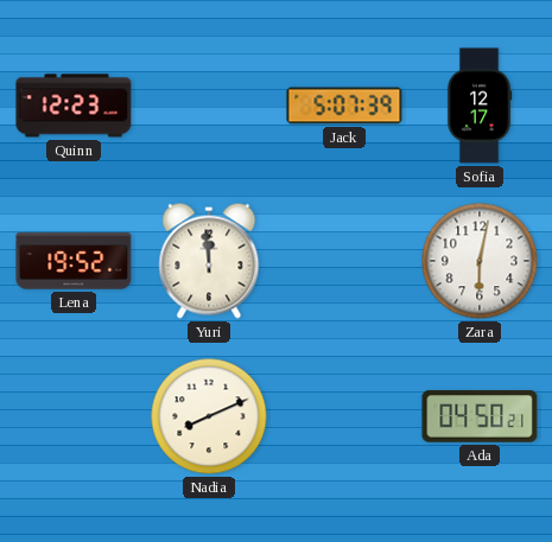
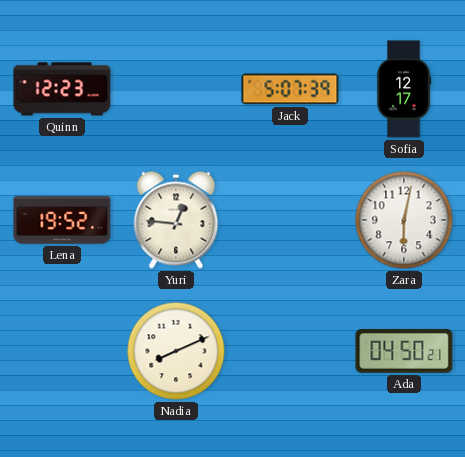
Yuri: 11:59 -> 12:46 (176, 220)
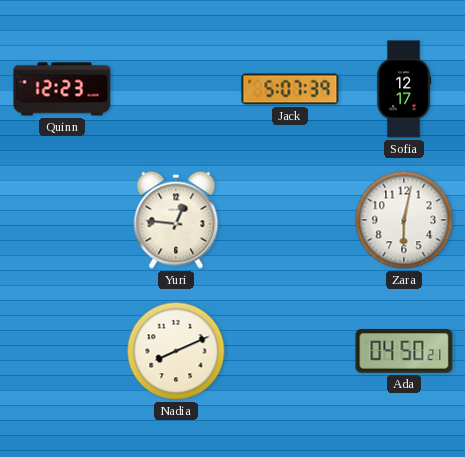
Lena: 19:52 -> none (62, 220)
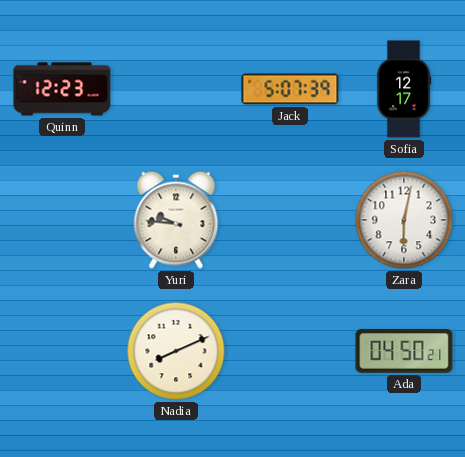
Yuri: 12:46 -> 9:46 (176, 220)
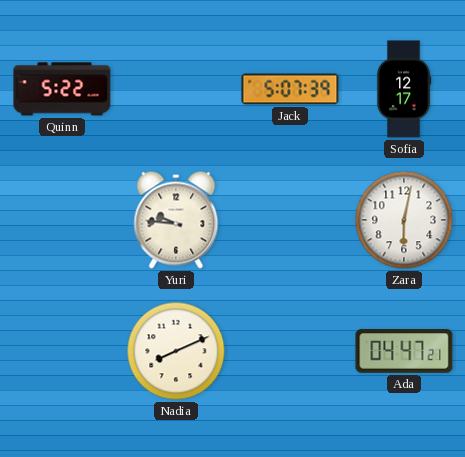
Quinn: 12:23 -> 5:22 (62, 89)
Ada: 04:50 -> 04:47 (404, 351)
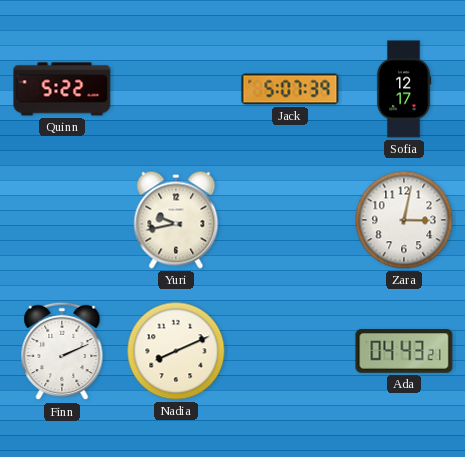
Yuri: 9:46 -> 9:43 (176, 220)
Zara: 6:02 -> 3:02 (404, 220)
Finn: none -> 2:11 (62, 351)
Ada: 04:47 -> 04:43 (404, 351)
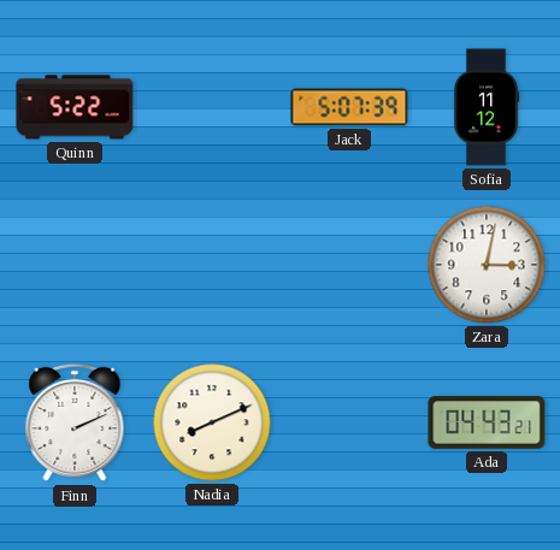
Sofia: 12:17 -> 11:12 (487, 107)
Yuri: 9:43 -> none (176, 220)
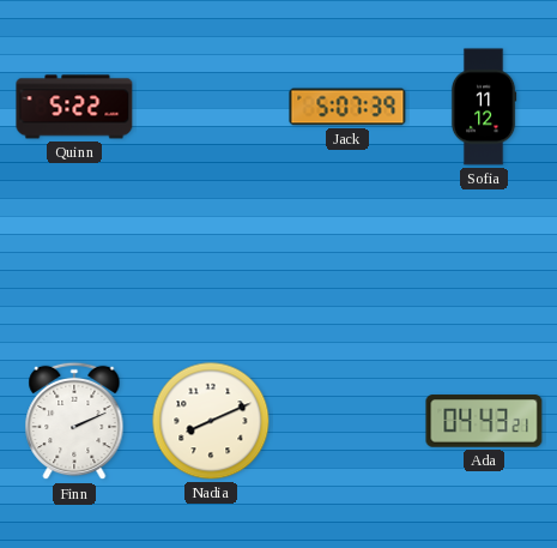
Zara: 3:02 -> none (487, 265)
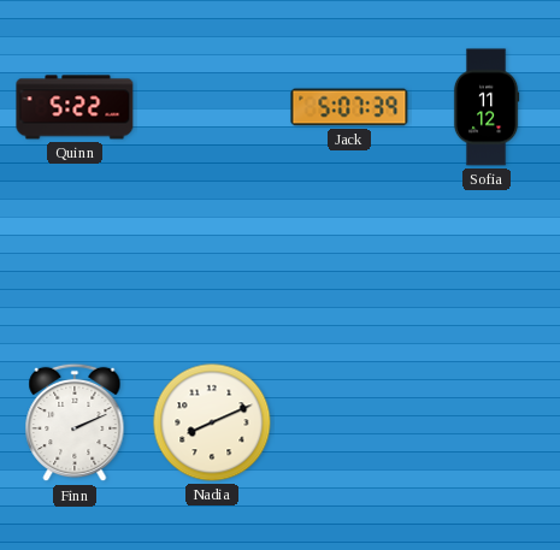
Ada: 04:43 -> none (484, 421)
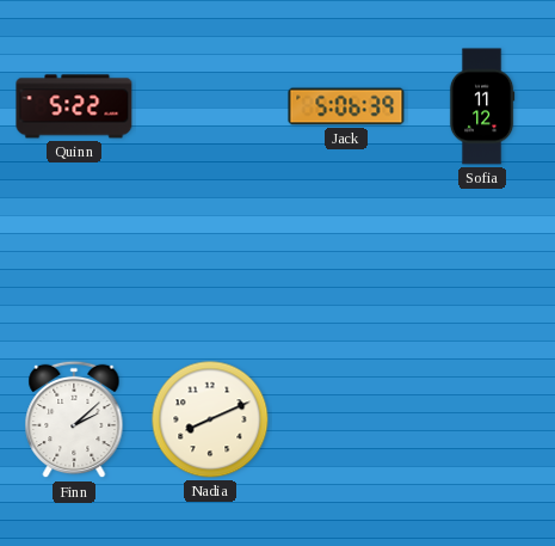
Jack: 5:07 -> 5:06 (346, 106)
Finn: 2:11 -> 2:08 (74, 419)
